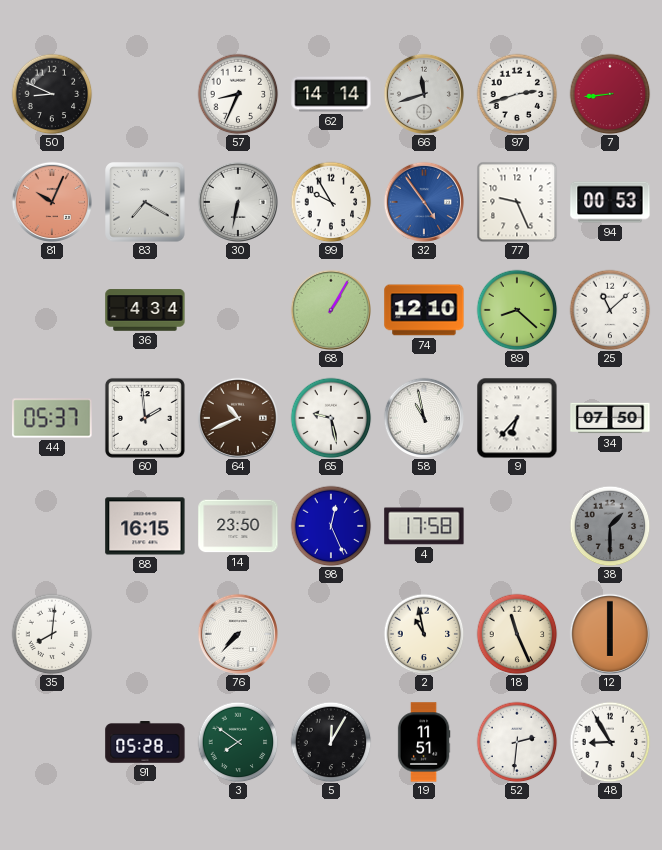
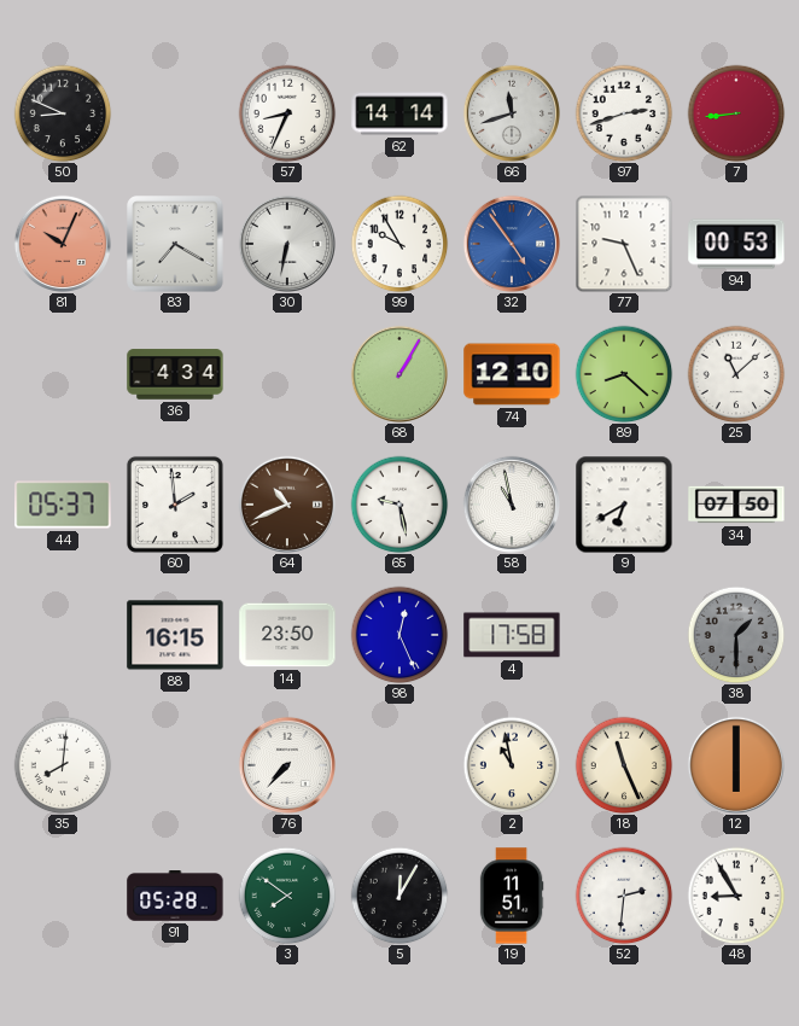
9: 6:37 -> 6:40 (624, 505)
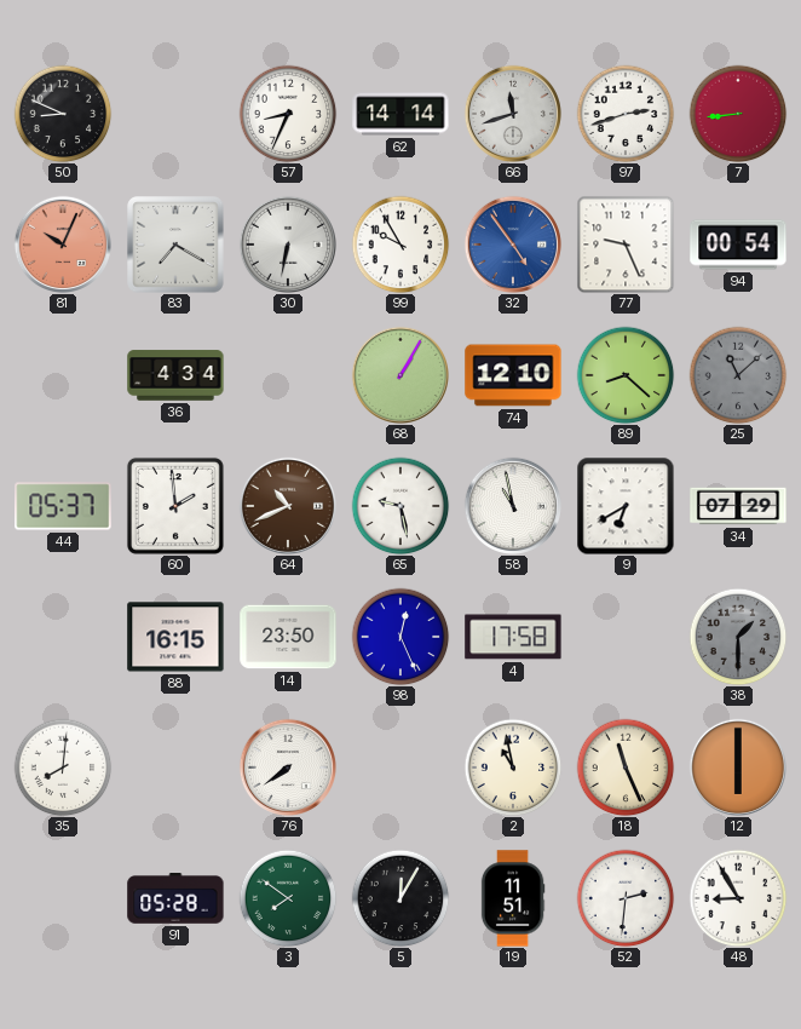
94: 00:53 -> 00:54 (738, 245)
25 dial: white -> grey (738, 375)
34: 07:50 -> 07:29 (738, 506)
76: 7:37 -> 7:39 (288, 768)
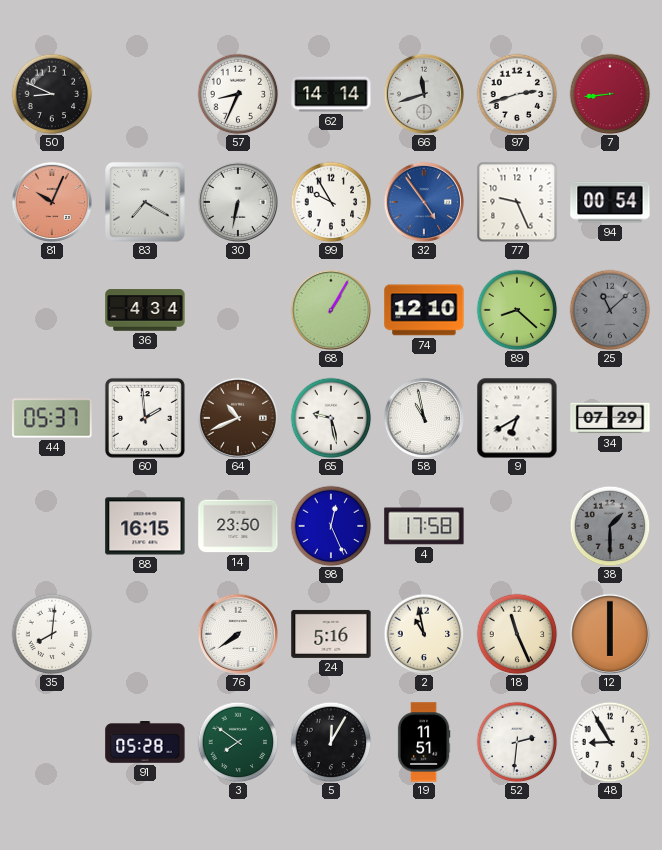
24: none -> 5:16 (331, 634)
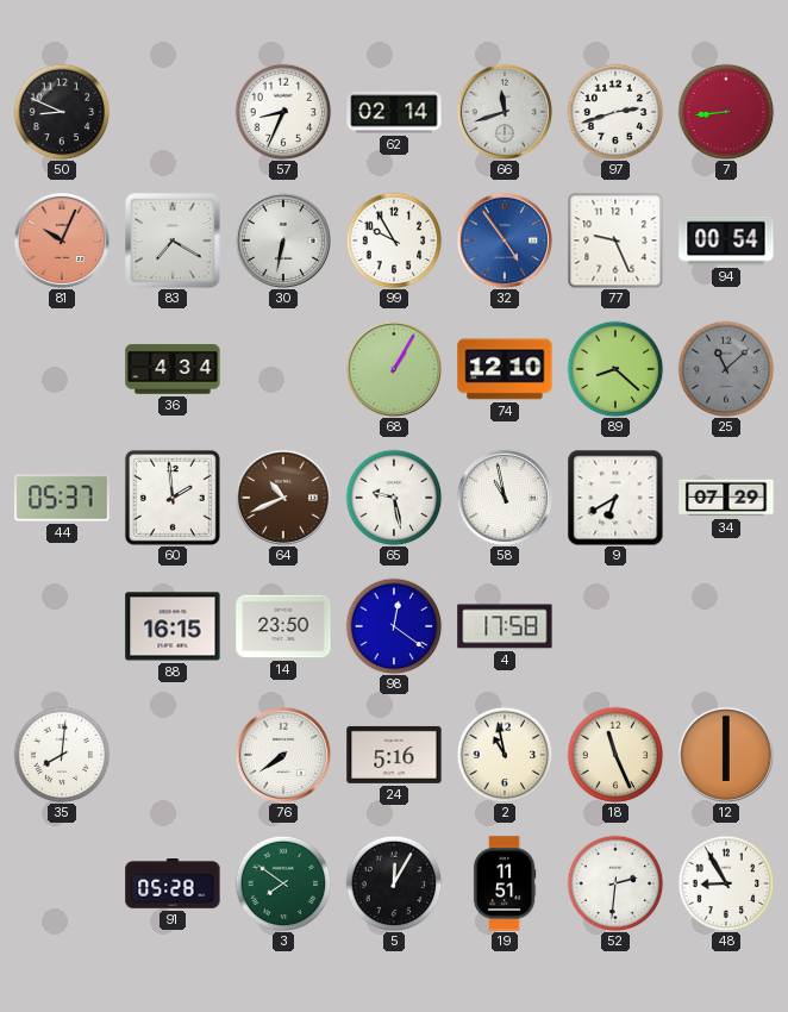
62: 14:14 -> 02:14 (394, 112)
98: 12:26 -> 12:21 (394, 626)
38: 1:30 -> none (610, 526)
